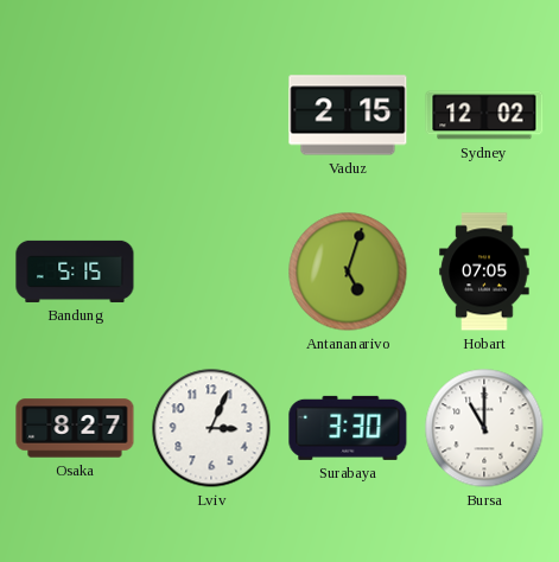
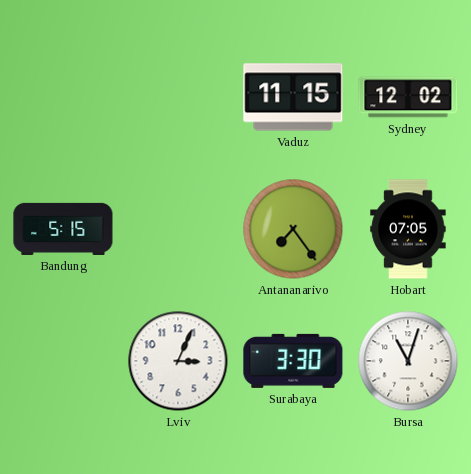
Vaduz: 2:15 -> 11:15 (293, 97)
Antananarivo: 5:03 -> 7:24 (293, 229)
Osaka: 8:27 -> none (75, 428)
Bursa: 11:00 -> 11:03 (408, 361)
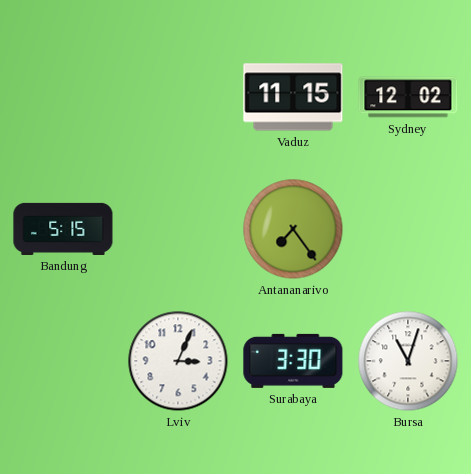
Hobart: 07:05 -> none (408, 229)
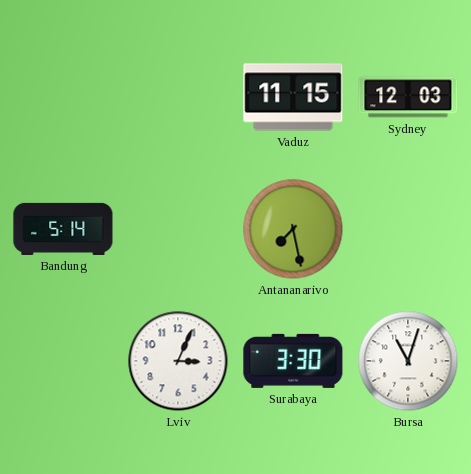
Sydney: 12:02 -> 12:03 (408, 97)
Bandung: 5:15 -> 5:14 (63, 229)
Antananarivo: 7:24 -> 7:28 (293, 229)
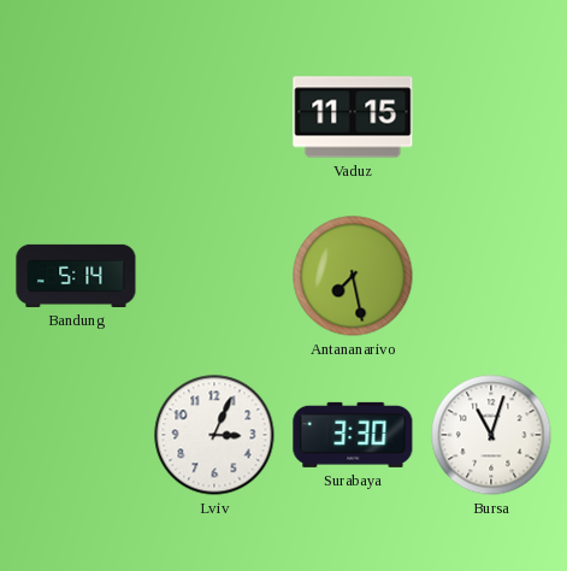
Sydney: 12:03 -> none (408, 97)
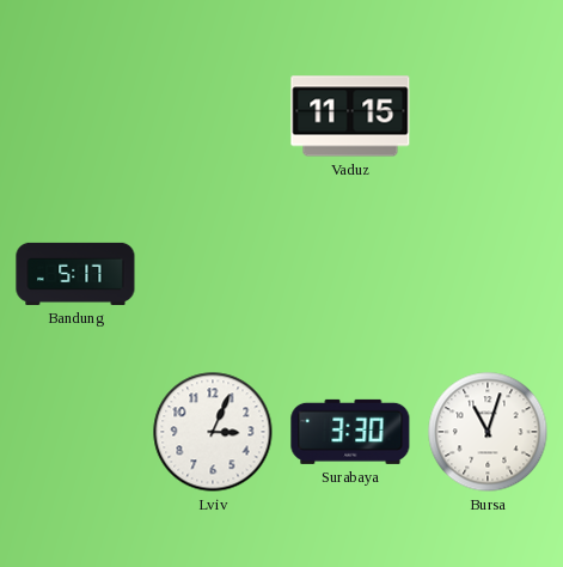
Bandung: 5:14 -> 5:17 (75, 274)
Antananarivo: 7:28 -> none (353, 276)
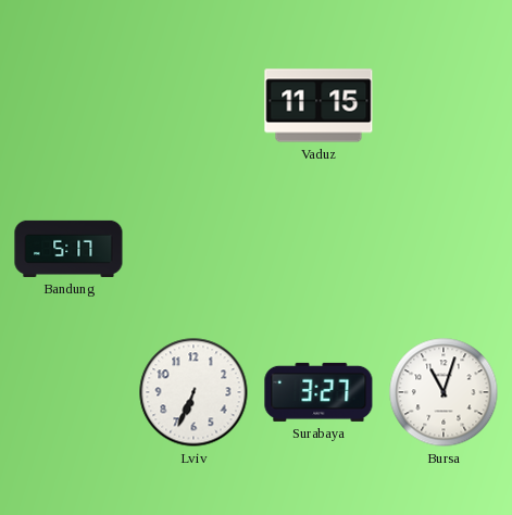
Lviv: 3:04 -> 6:34 (193, 392)
Surabaya: 3:30 -> 3:27 (319, 392)
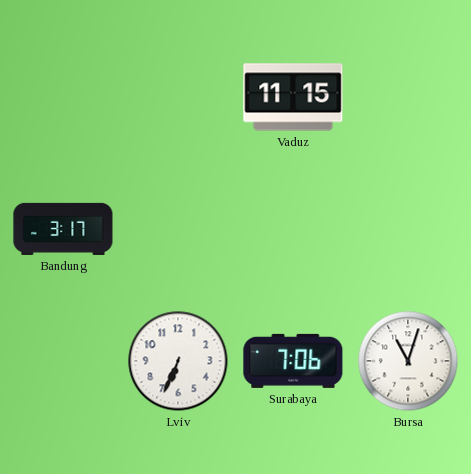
Bandung: 5:17 -> 3:17 (63, 229)
Surabaya: 3:27 -> 7:06 (293, 361)
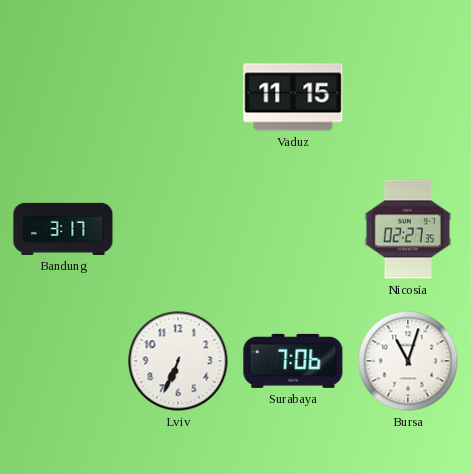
Nicosia: none -> 02:27 (408, 229)
